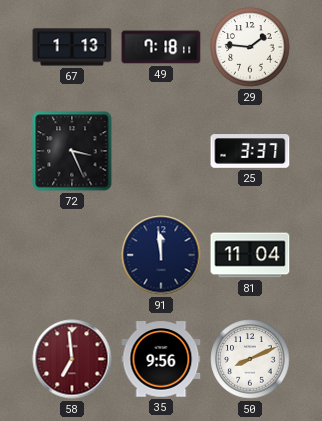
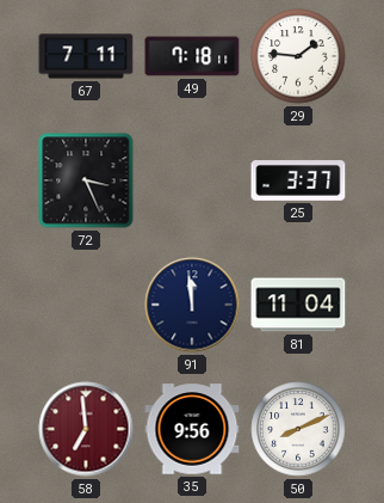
67: 1:13 -> 7:11 (86, 56)
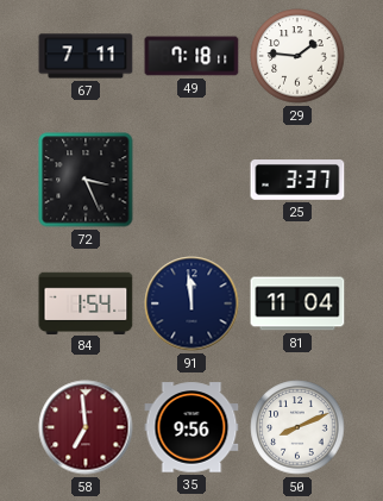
84: none -> 1:54 (86, 302)
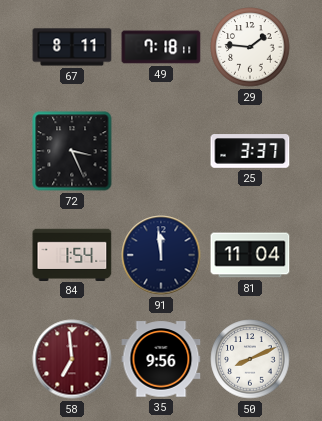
67: 7:11 -> 8:11 (72, 47)
